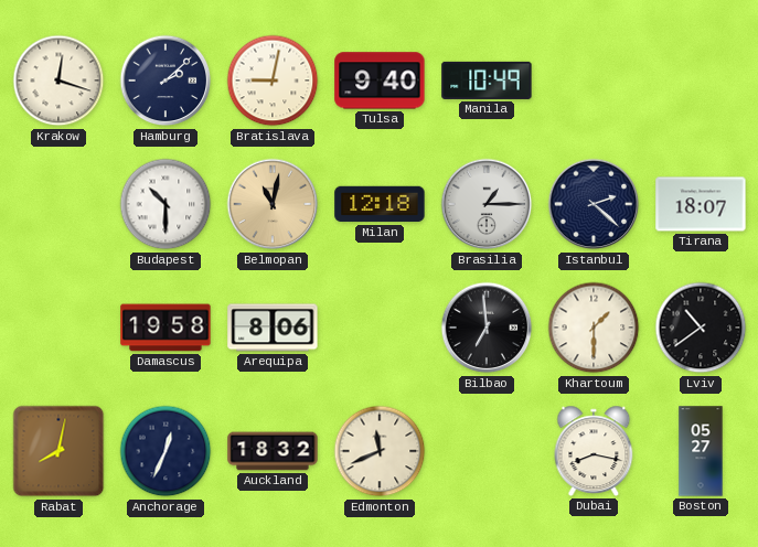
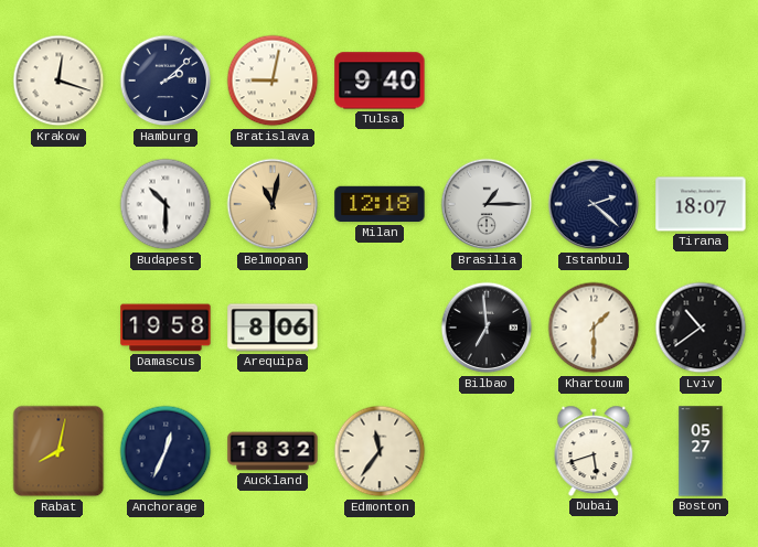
Manila: 10:49 -> none (487, 81)
Edmonton: 11:41 -> 11:36 (380, 451)
Dubai: 8:17 -> 5:42 (594, 451)
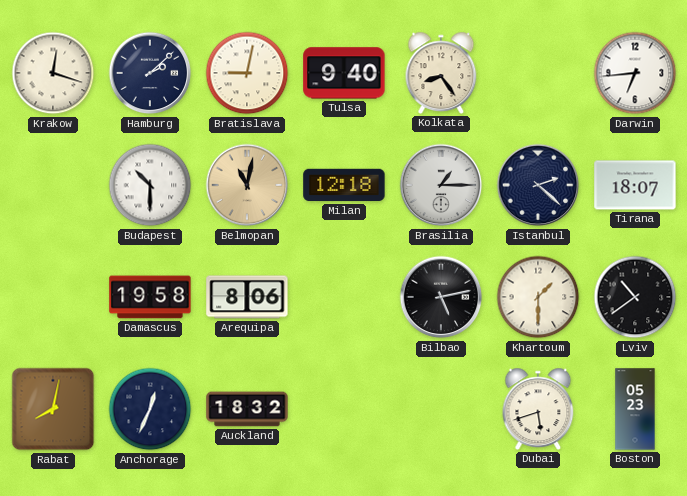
Kolkata: none -> 8:24 (441, 73)
Darwin: none -> 6:44 (635, 73)
Bilbao: 6:59 -> 5:13 (441, 297)
Edmonton: 11:36 -> none (380, 451)
Boston: 05:27 -> 05:23 (635, 409)
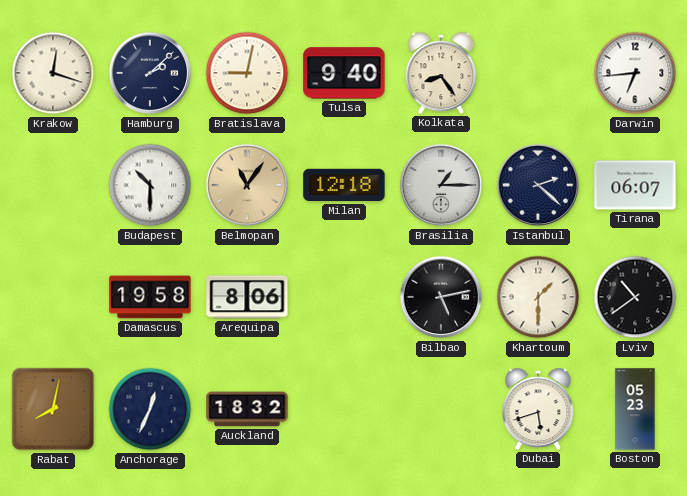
Belmopan: 11:02 -> 11:06 (247, 185)
Tirana: 18:07 -> 06:07 (635, 185)
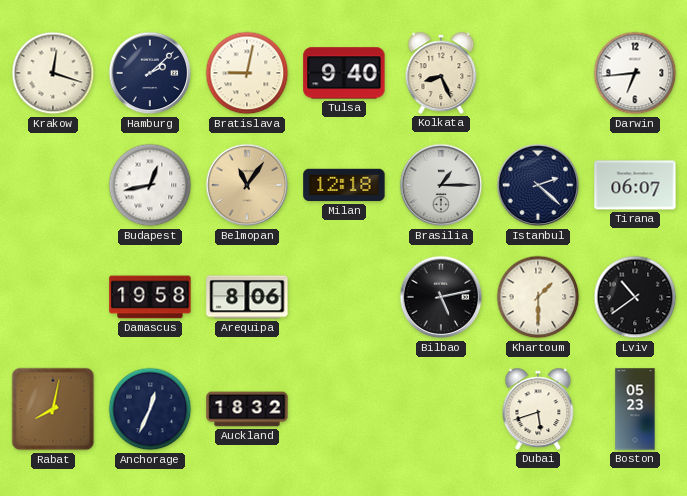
Kolkata: 8:24 -> 8:26 (441, 73)
Budapest: 10:30 -> 12:43 (150, 185)
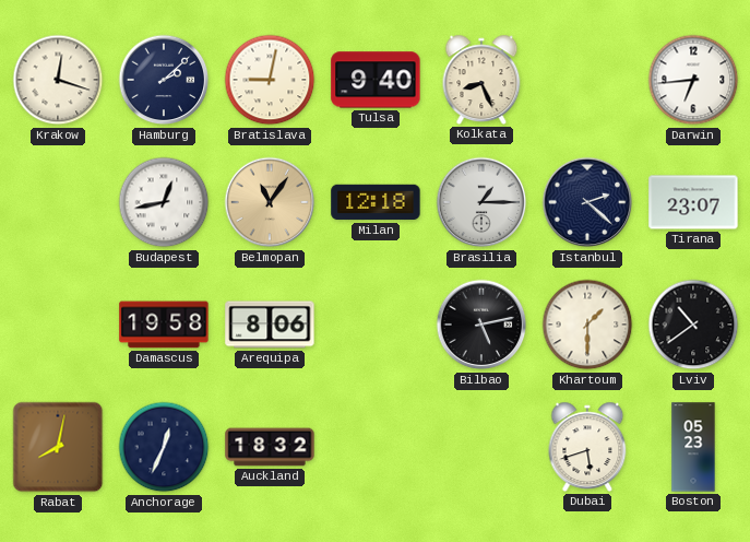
Tirana: 06:07 -> 23:07 (693, 202)
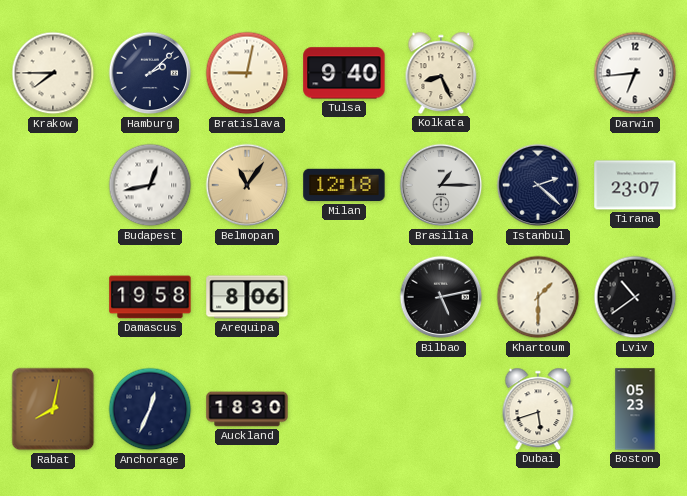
Krakow: 12:18 -> 7:45 (53, 73)
Auckland: 18:32 -> 18:30 (247, 409)
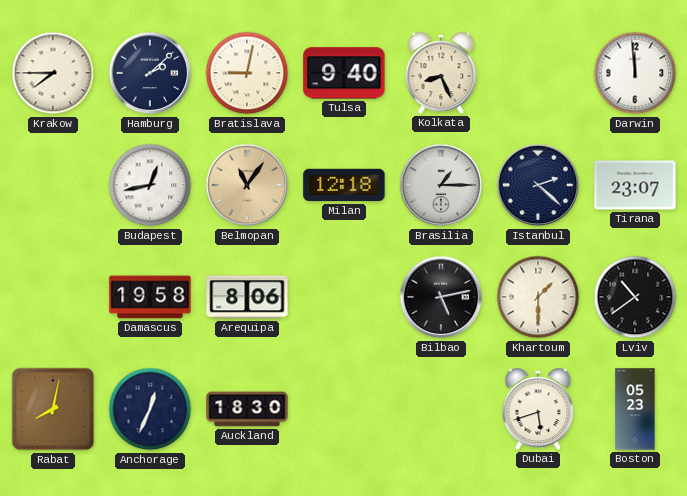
Darwin: 6:44 -> 11:59 (635, 73)
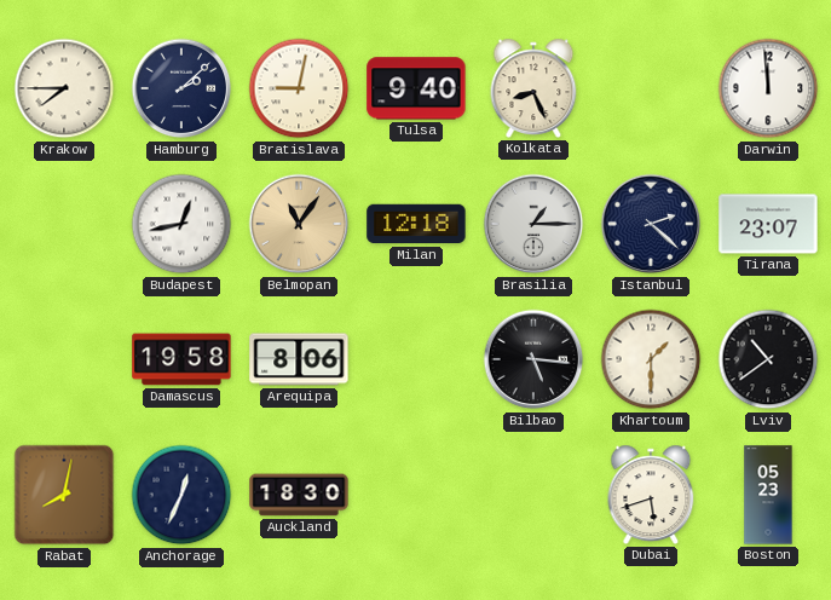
Bilbao: 5:13 -> 5:16 (533, 359)
